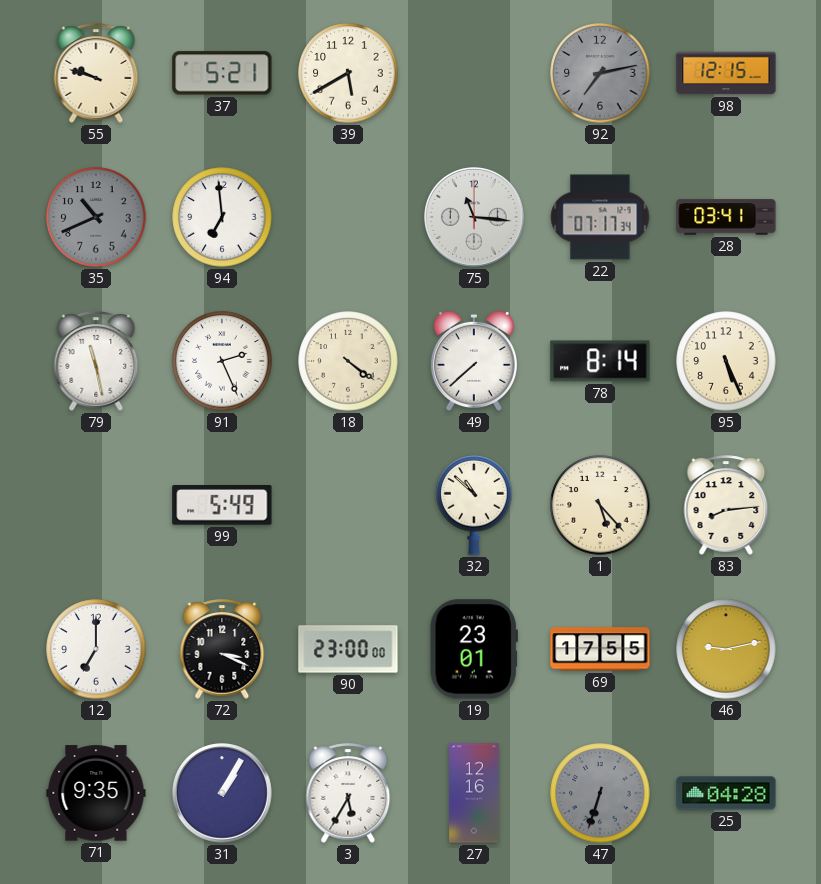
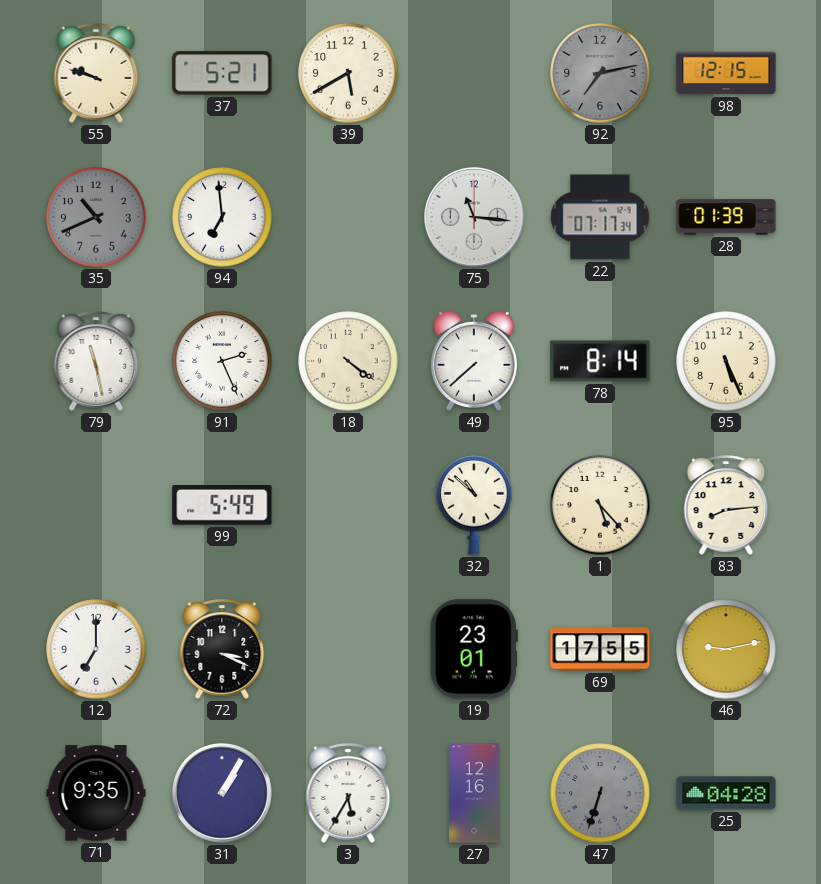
28: 03:41 -> 01:39 (726, 217)
90: 23:00 -> none (348, 649)
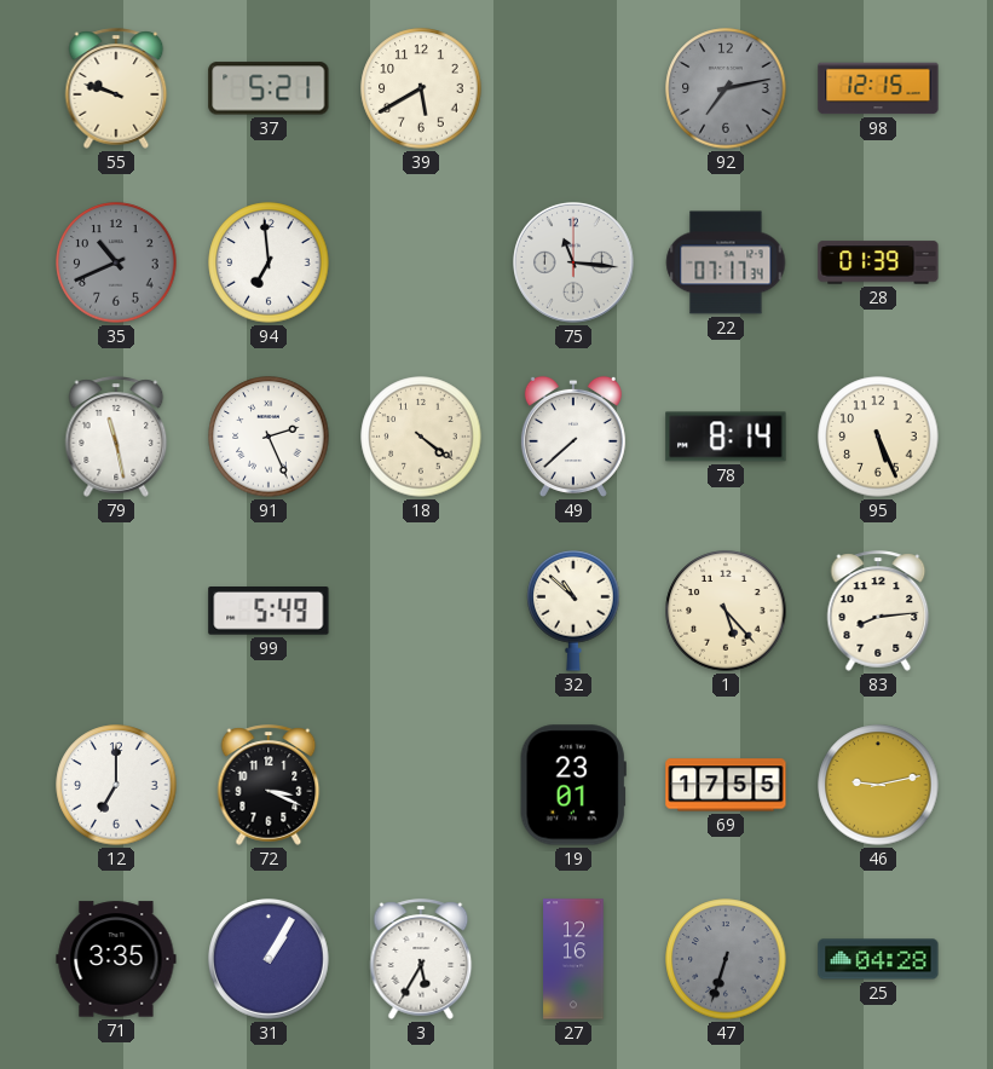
71: 9:35 -> 3:35 (116, 959)
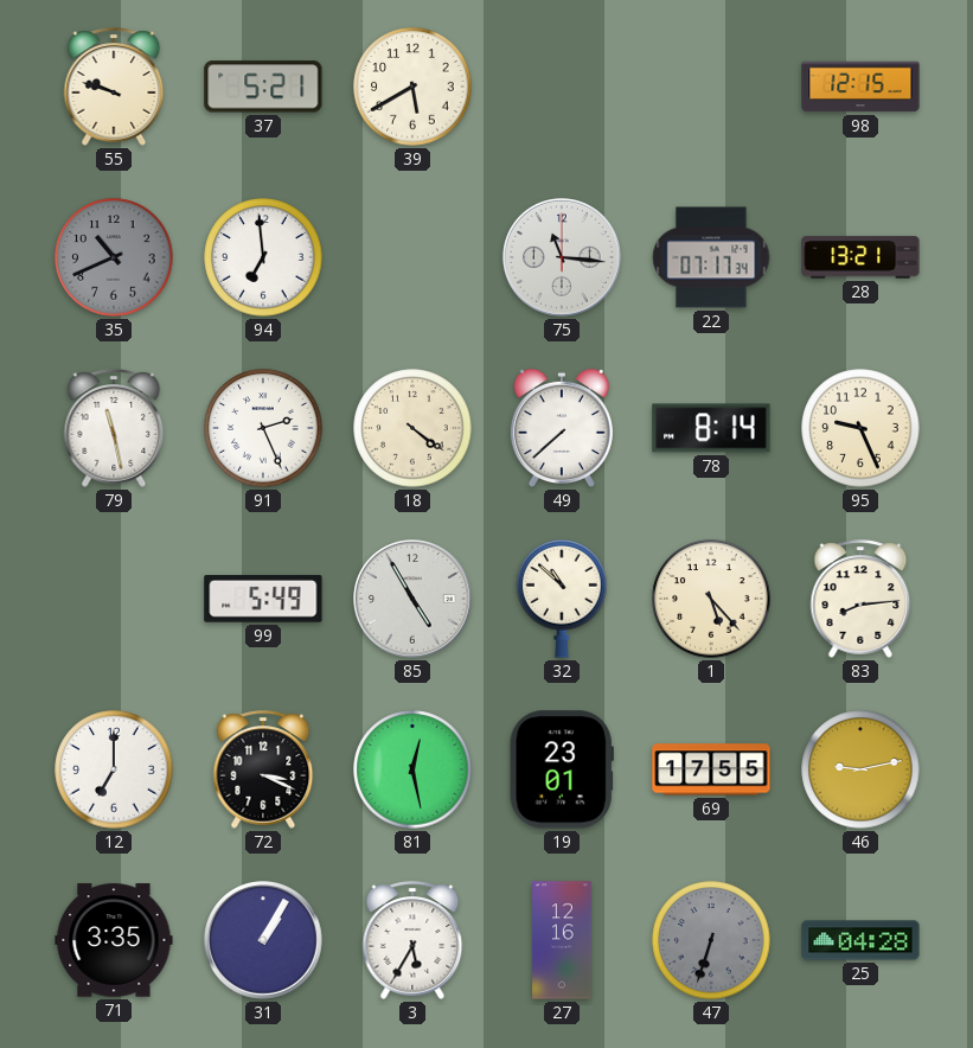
92: 7:13 -> none (726, 88)
28: 01:39 -> 13:21 (860, 257)
95: 5:26 -> 9:26 (860, 428)
85: none -> 4:55 (414, 600)
81: none -> 12:28 (412, 769)
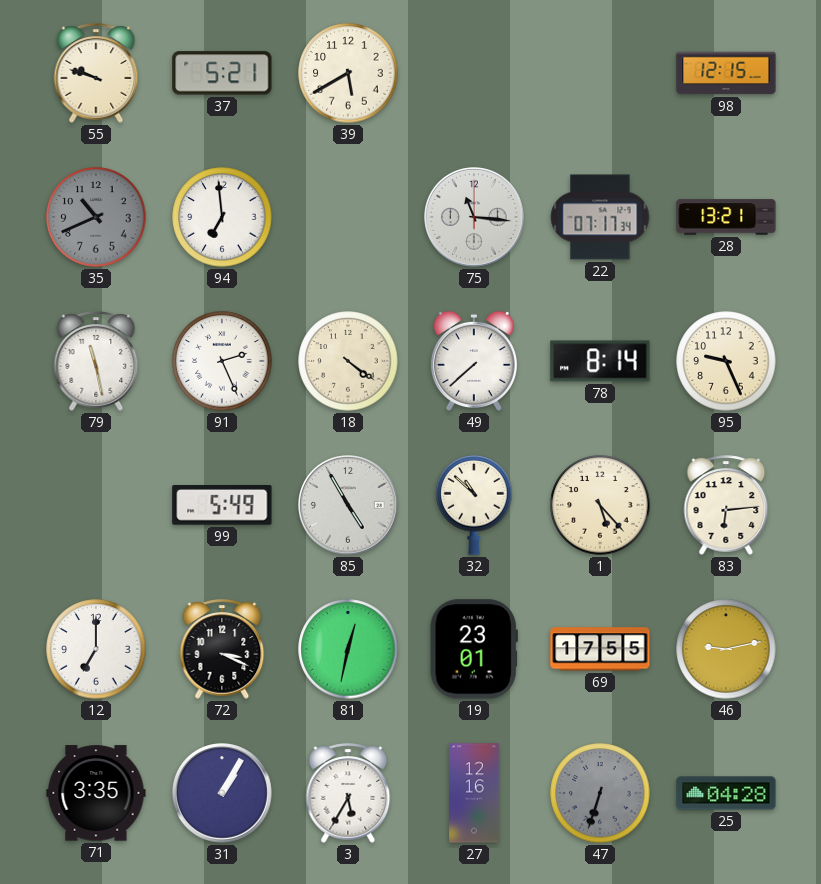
83: 8:14 -> 6:14 (726, 505)
81: 12:28 -> 12:32 (348, 649)
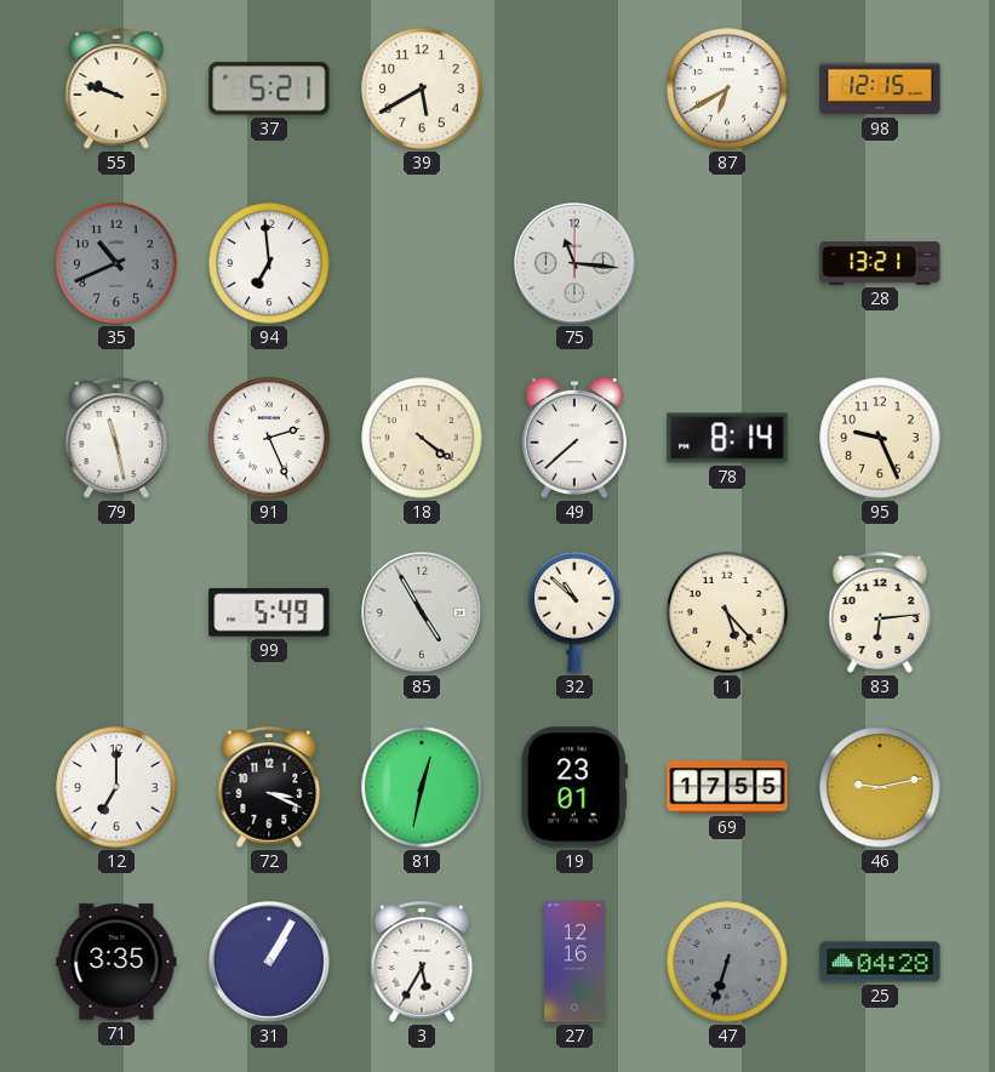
87: none -> 6:40 (727, 89)
22: 07:17 -> none (600, 217)
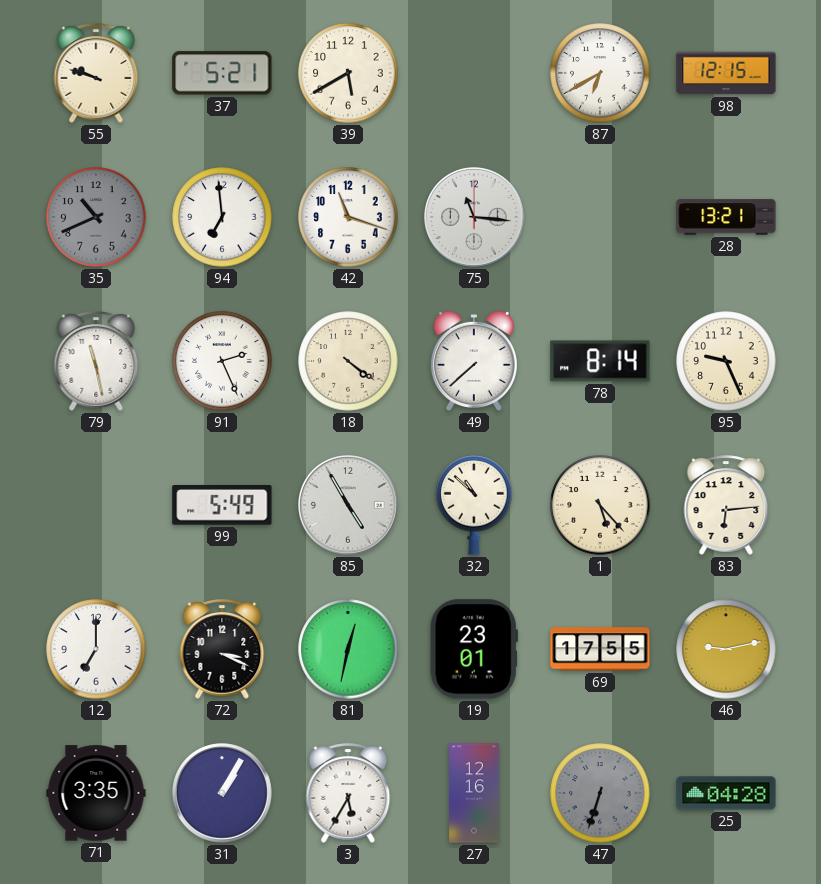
42: none -> 11:18 (348, 217)
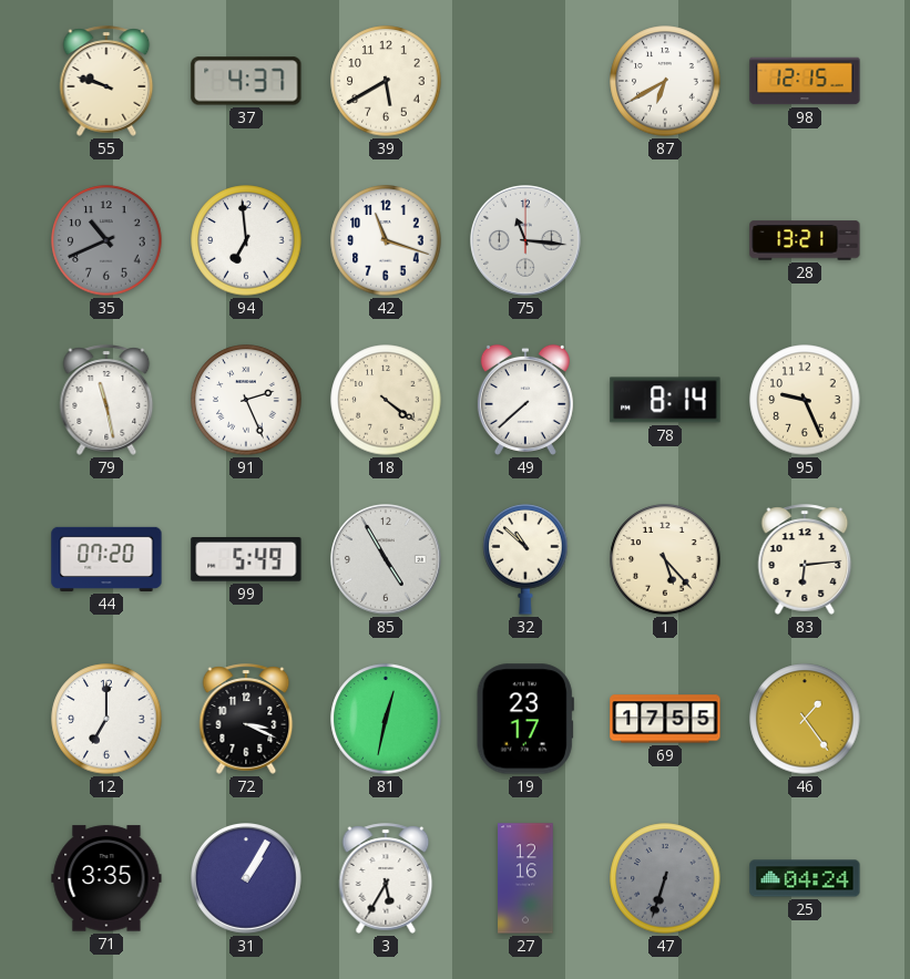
37: 5:21 -> 4:37 (246, 81)
44: none -> 07:20 (106, 559)
19: 23:01 -> 23:17 (525, 719)
46: 9:13 -> 1:24 (805, 719)
25: 04:28 -> 04:24 (805, 878)
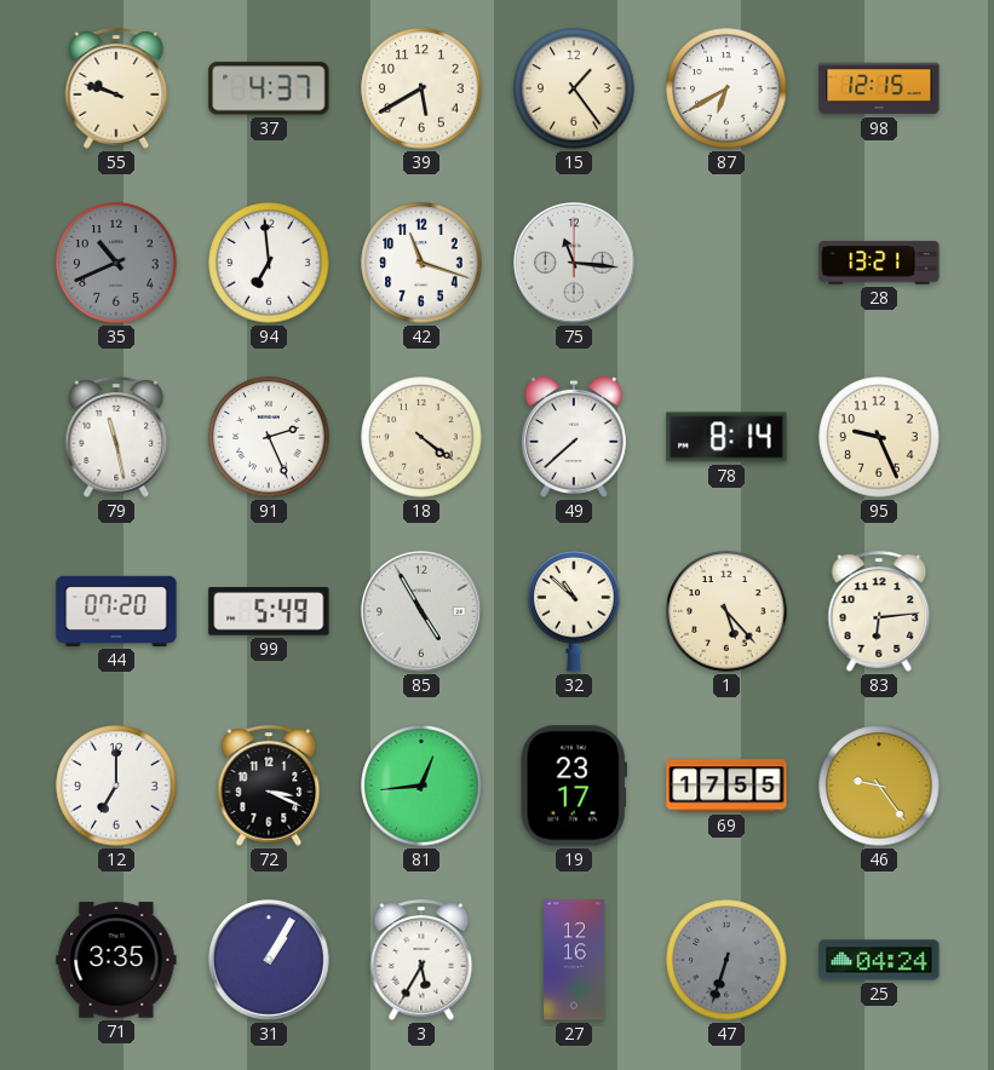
15: none -> 1:24 (574, 88)
81: 12:32 -> 12:44 (421, 786)
46: 1:24 -> 9:24 (879, 786)
